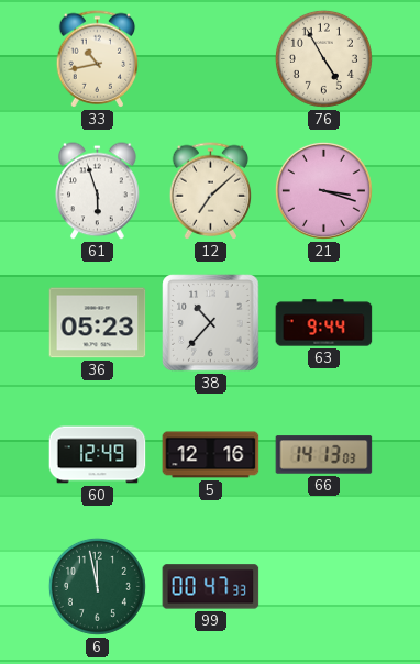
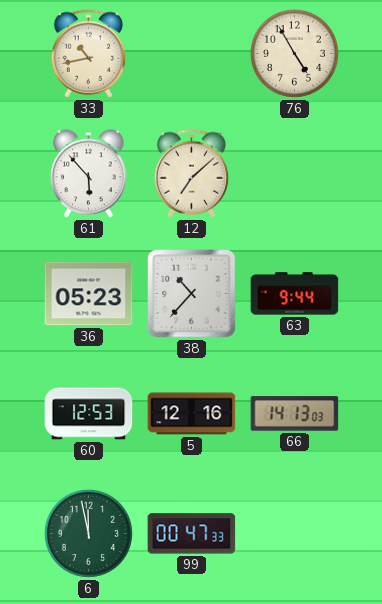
61: 5:57 -> 5:53 (89, 174)
21: 3:18 -> none (323, 190)
60: 12:49 -> 12:53 (89, 414)
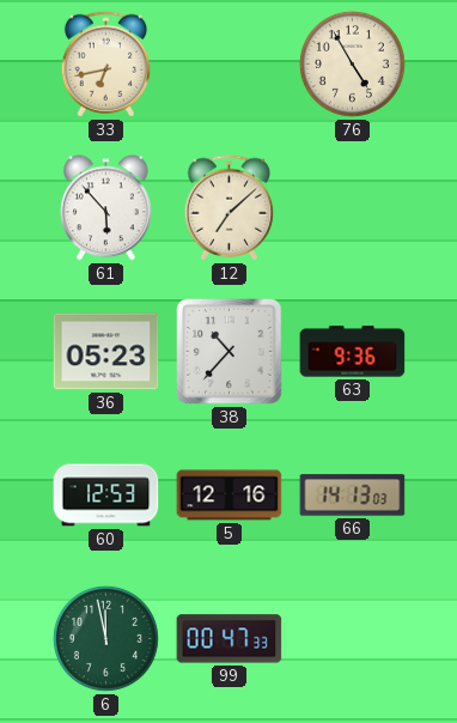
33: 10:43 -> 6:43 (106, 65)
63: 9:44 -> 9:36 (353, 352)
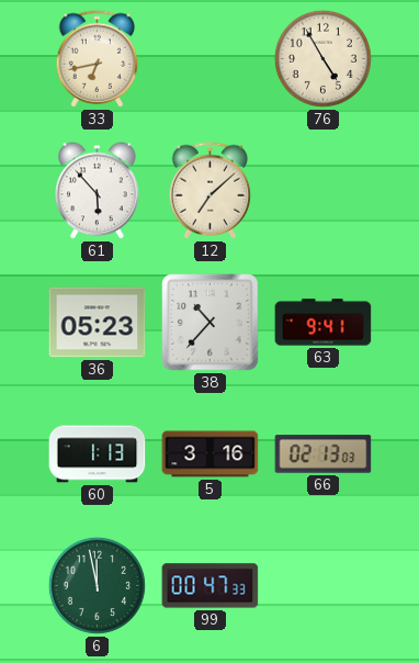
63: 9:36 -> 9:41 (324, 323)
60: 12:53 -> 1:13 (98, 454)
5: 12:16 -> 3:16 (211, 454)
66: 14:13 -> 02:13 (324, 454)
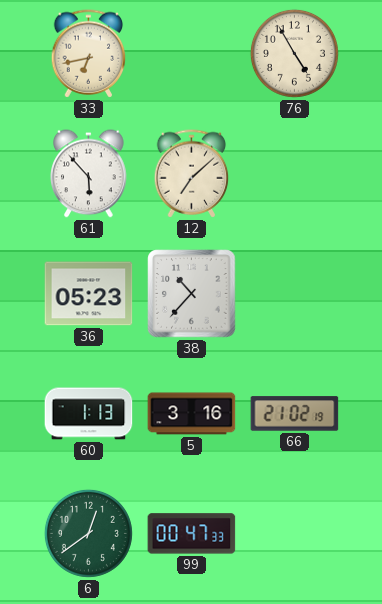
63: 9:41 -> none (324, 323)
66: 02:13 -> 21:02 (295, 414)
6: 11:58 -> 12:39 (88, 533)
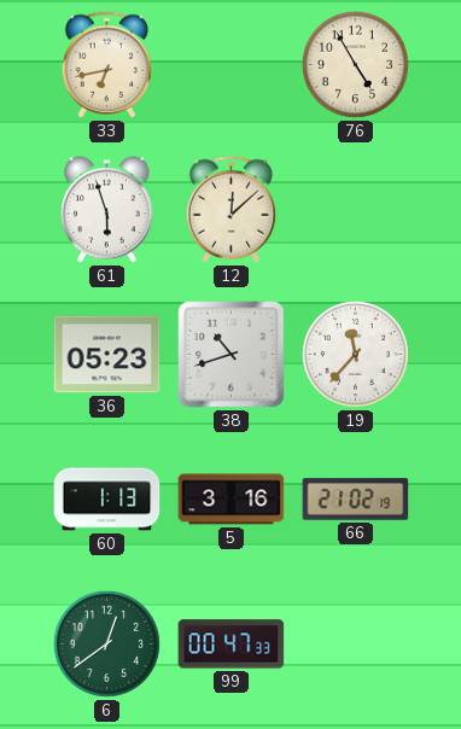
61: 5:53 -> 5:57 (107, 210)
12: 7:08 -> 12:08 (232, 210)
38: 10:37 -> 10:42 (232, 355)
19: none -> 11:37 (355, 354)
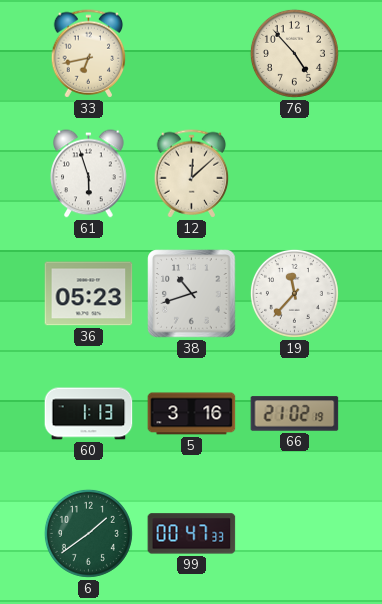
76: 4:55 -> 4:53 (294, 53)
6: 12:39 -> 1:39 (88, 533)
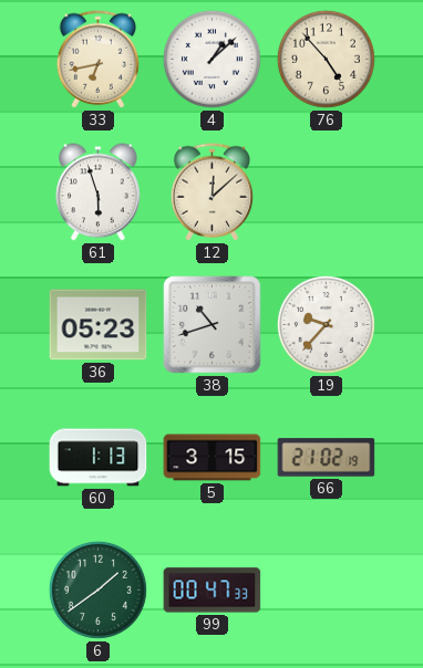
4: none -> 1:08 (211, 59)
19: 11:37 -> 9:37 (326, 324)
5: 3:16 -> 3:15 (213, 458)
